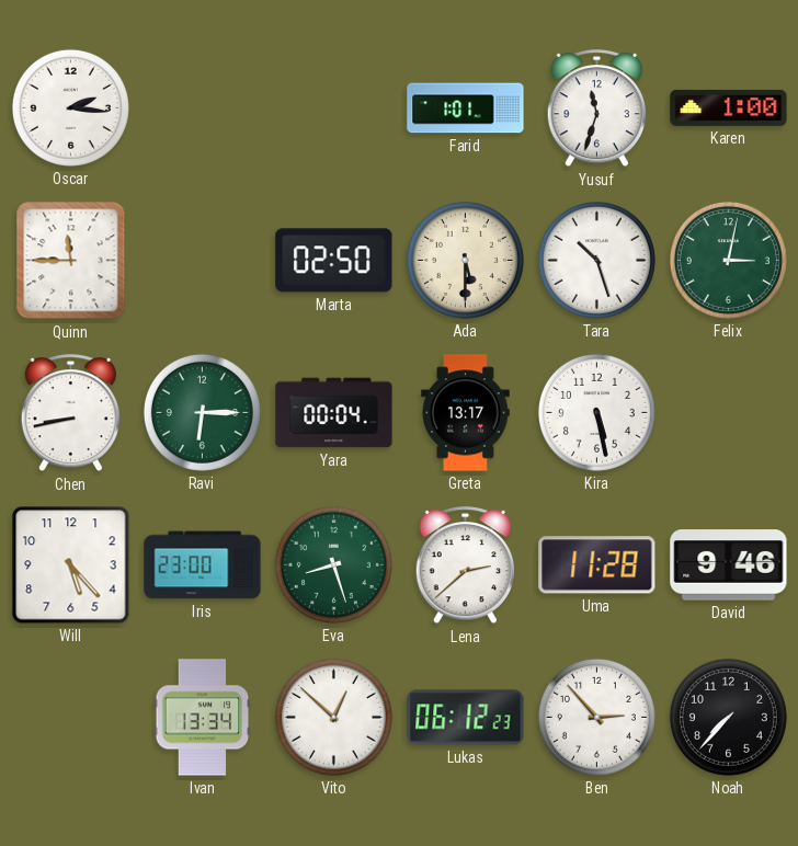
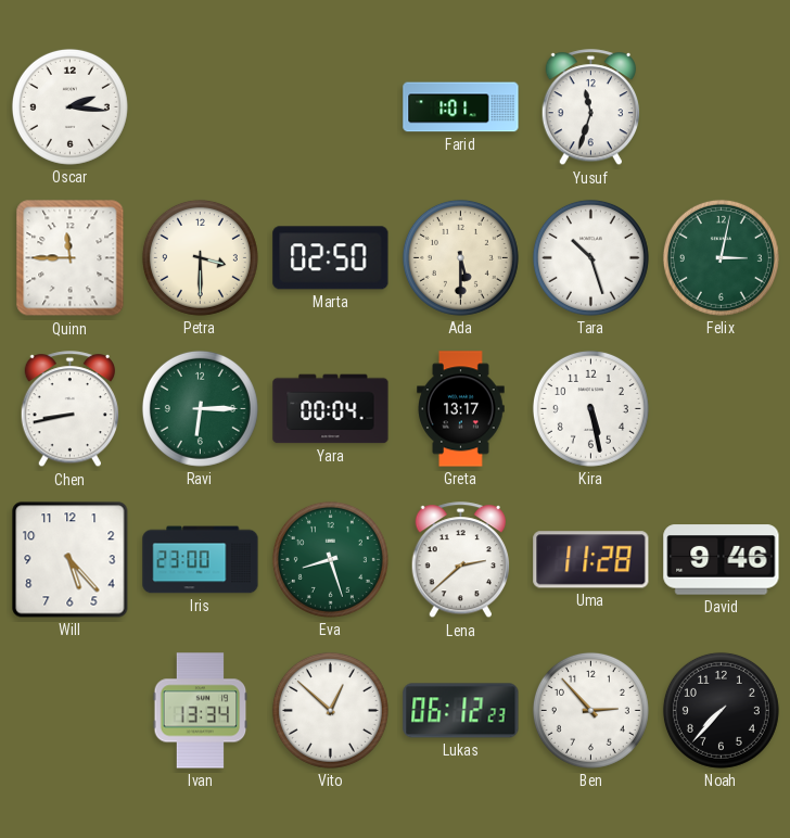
Karen: 1:00 -> none (729, 107)
Petra: none -> 3:30 (200, 257)
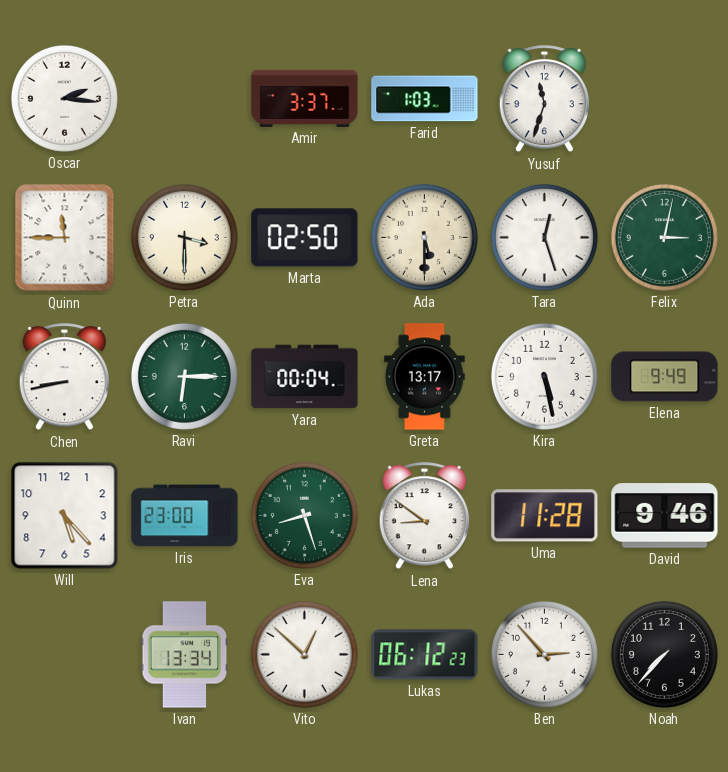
Amir: none -> 3:37 (305, 98)
Farid: 1:01 -> 1:03 (425, 99)
Tara: 10:27 -> 12:27 (544, 237)
Elena: none -> 9:49 (665, 377)
Lena: 2:38 -> 8:51 (424, 516)
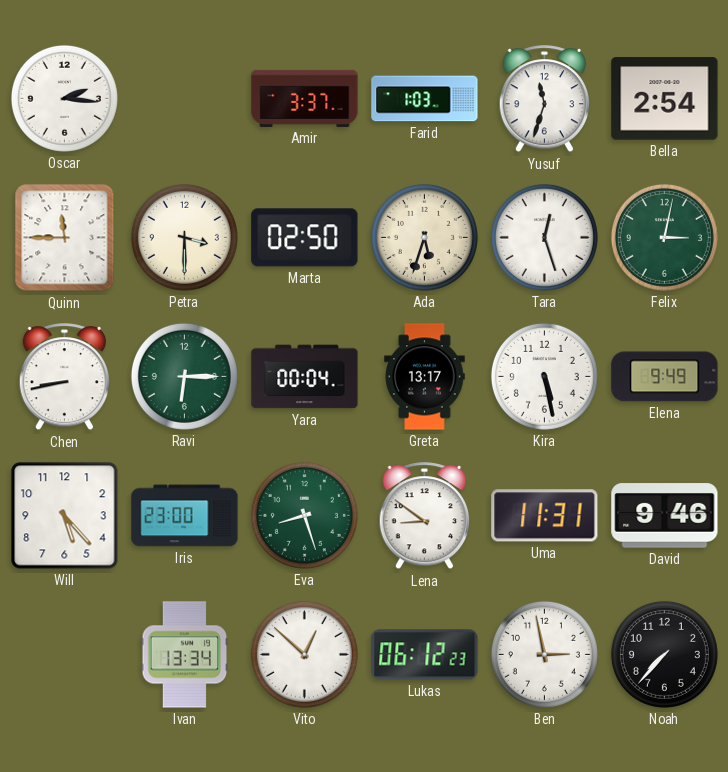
Bella: none -> 2:54 (665, 99)
Ada: 5:30 -> 5:33 (424, 237)
Uma: 11:28 -> 11:31 (545, 516)
Ben: 2:53 -> 2:58 (544, 654)
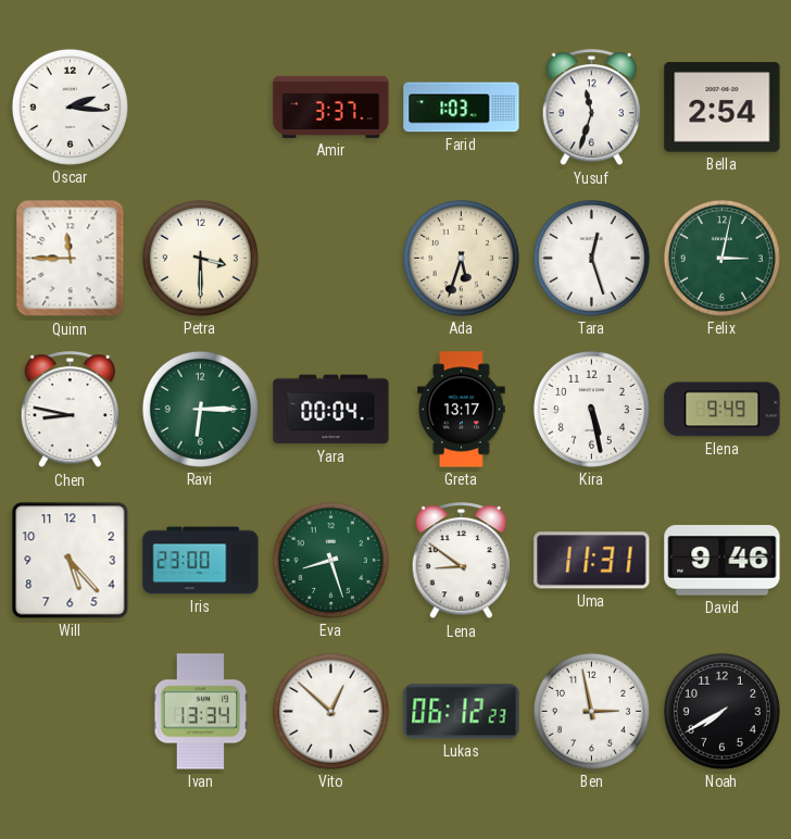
Marta: 02:50 -> none (305, 238)
Chen: 8:43 -> 8:47 (70, 410)
Noah: 7:37 -> 7:40 (721, 711)
